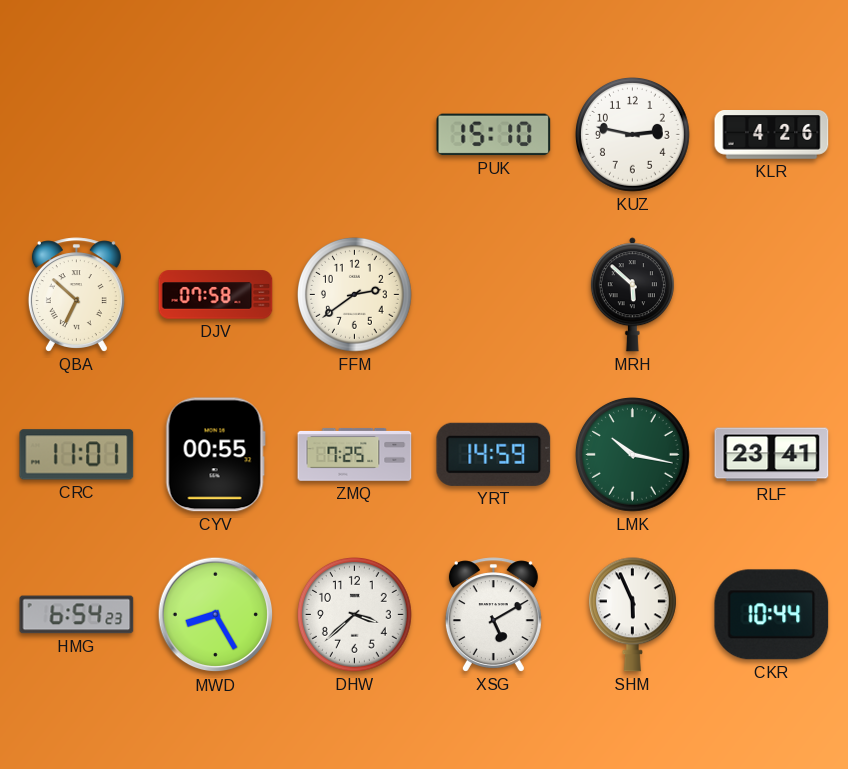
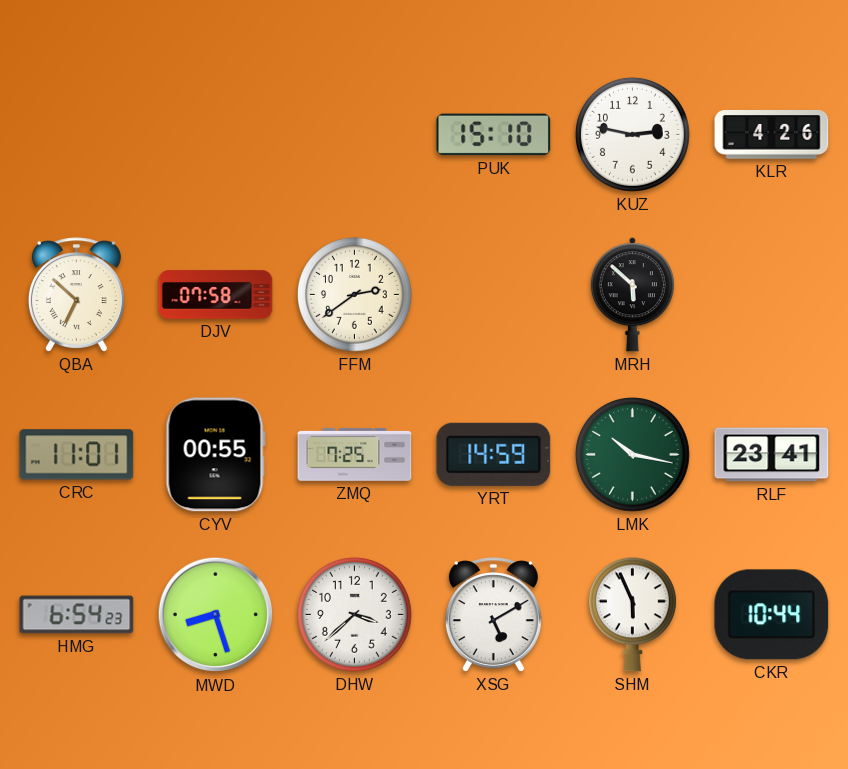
MWD: 8:25 -> 8:27 (216, 615)
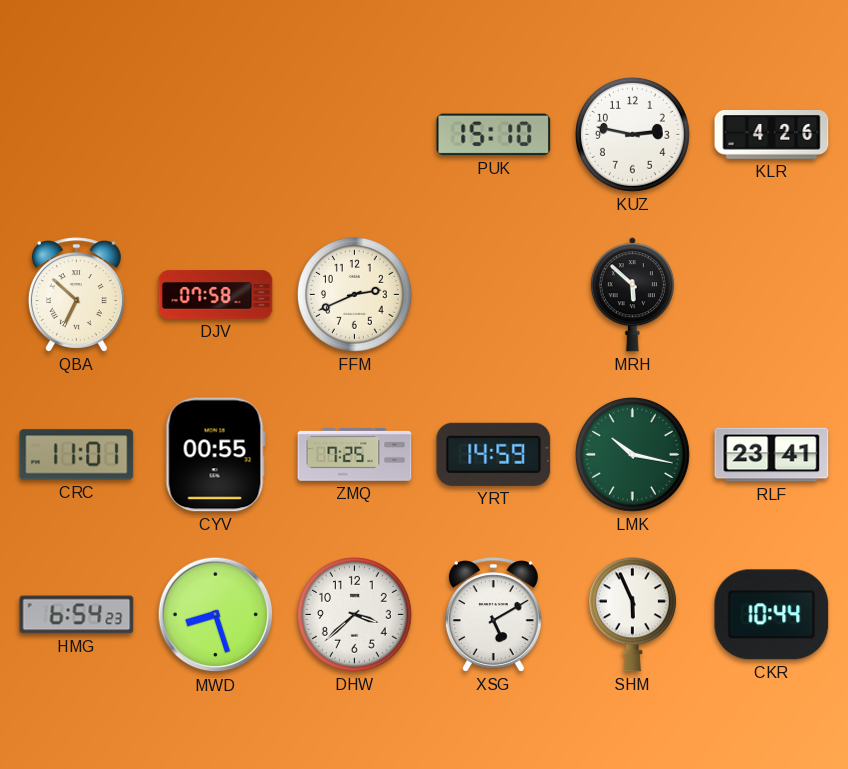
FFM: 2:39 -> 2:41 (355, 295)
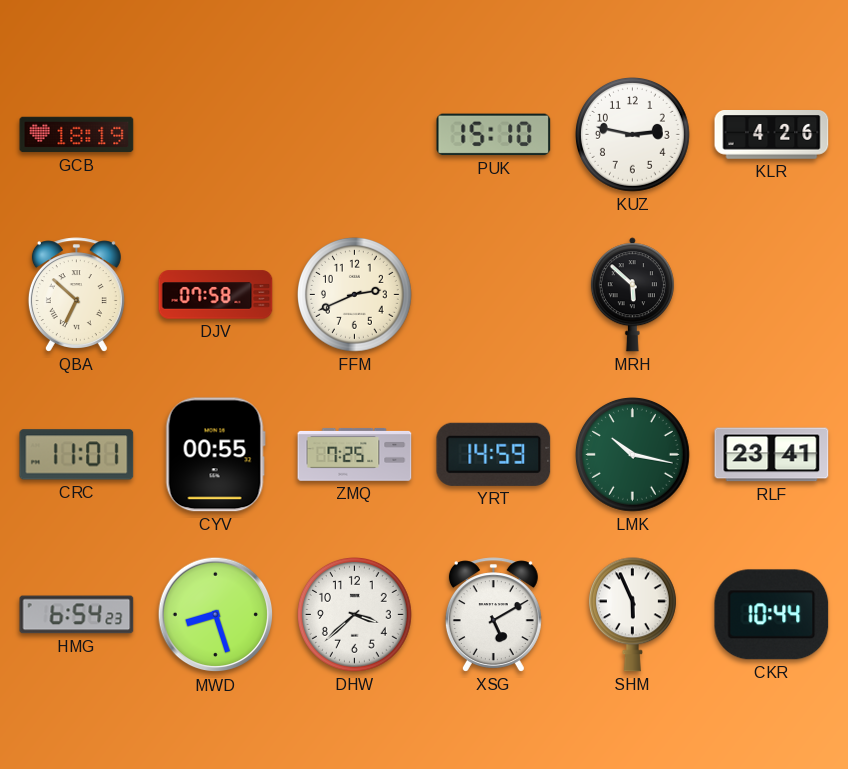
GCB: none -> 18:19 (77, 135)
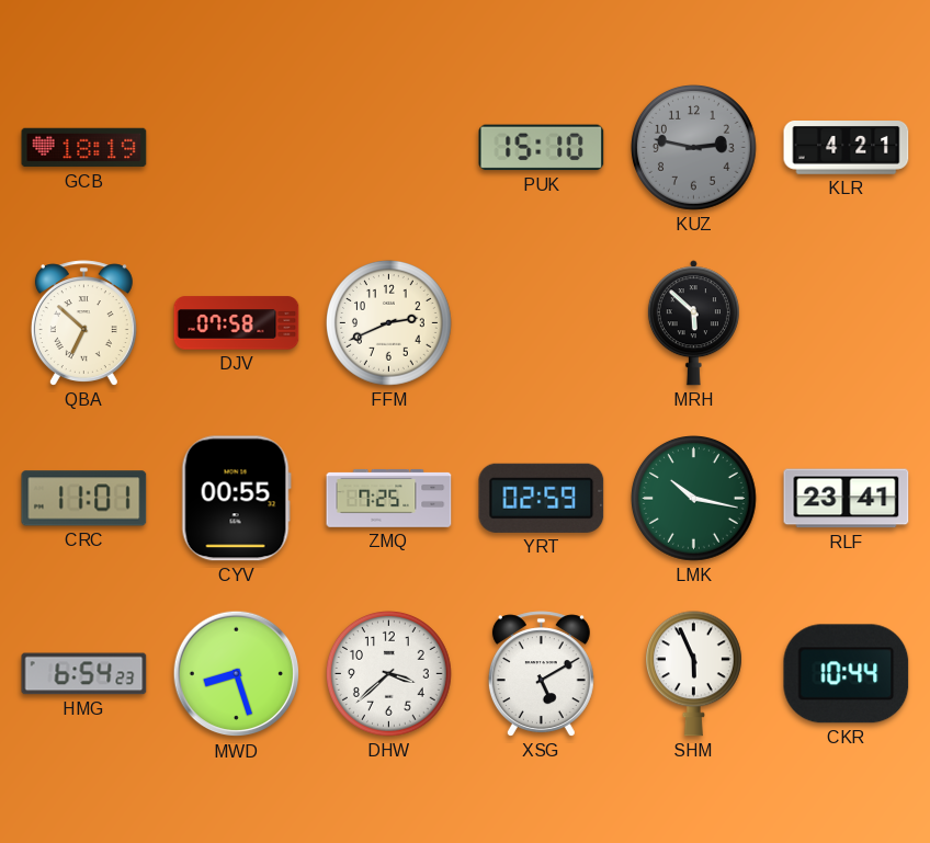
KUZ dial: white -> grey (694, 148)
KLR: 4:26 -> 4:21 (847, 148)
YRT: 14:59 -> 02:59 (542, 498)
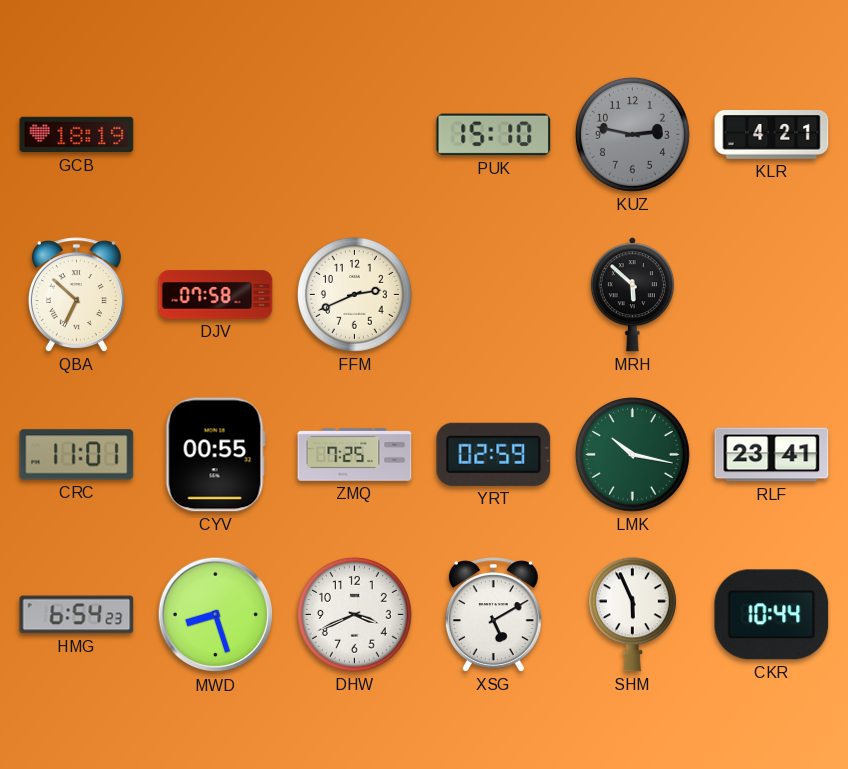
DHW: 3:38 -> 3:41 (355, 615)
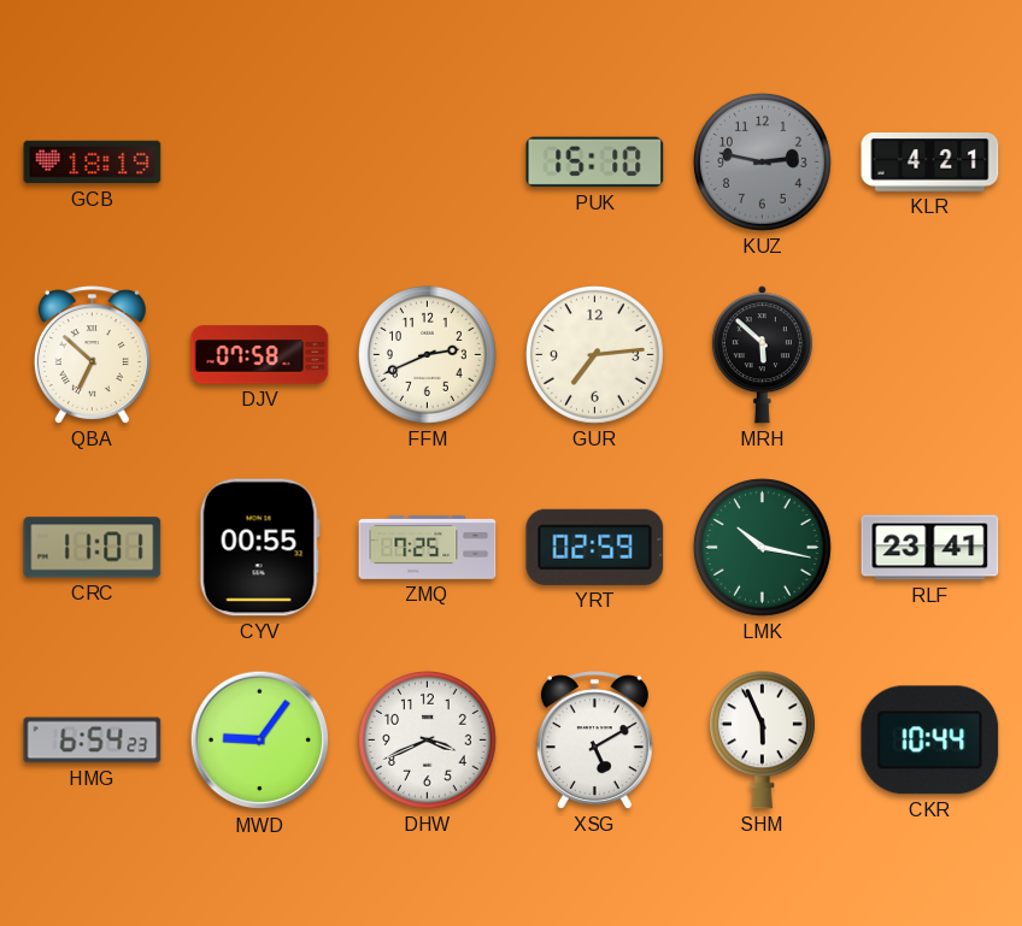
GUR: none -> 7:14 (595, 355)
MWD: 8:27 -> 9:06 (260, 741)
